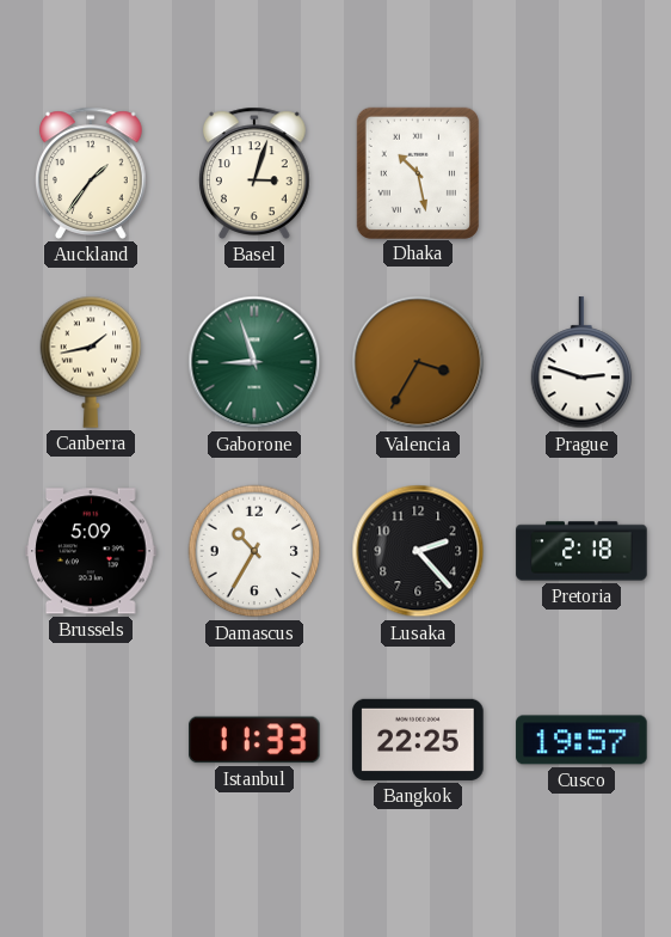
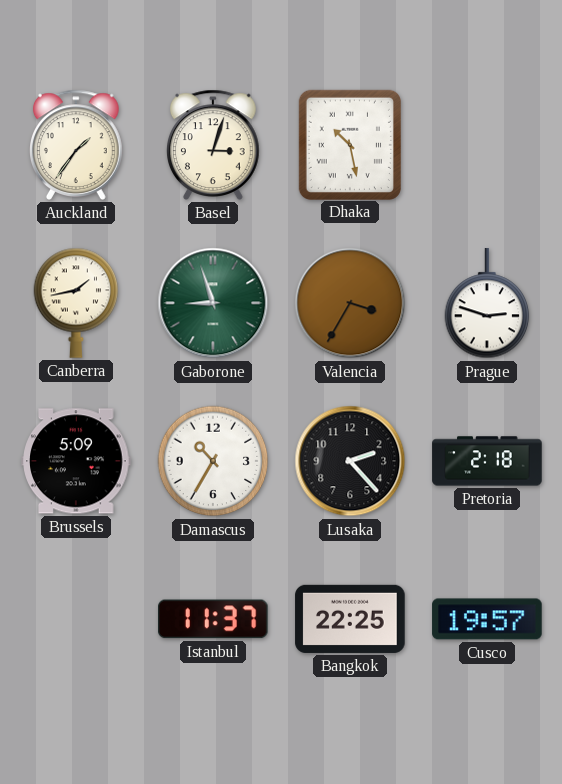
Istanbul: 11:33 -> 11:37 (214, 619)
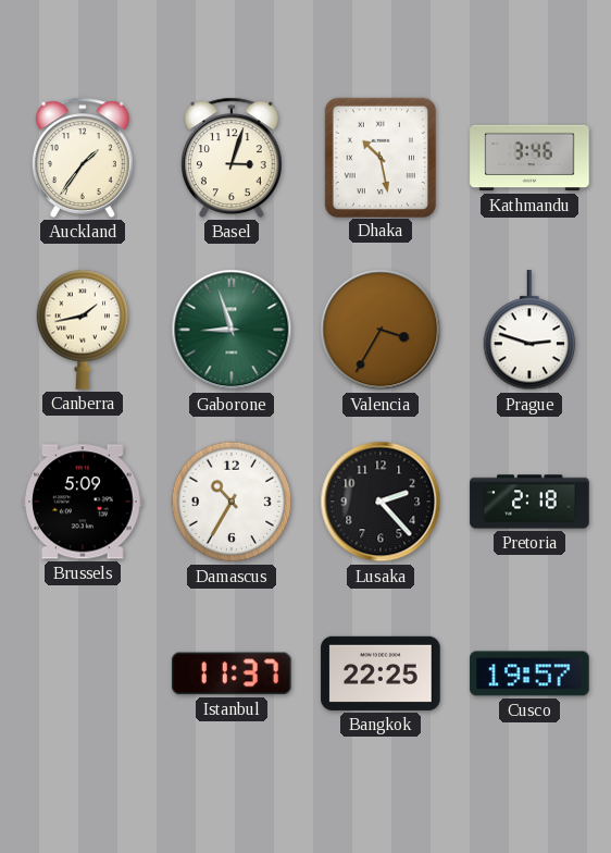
Kathmandu: none -> 3:46 (529, 158)
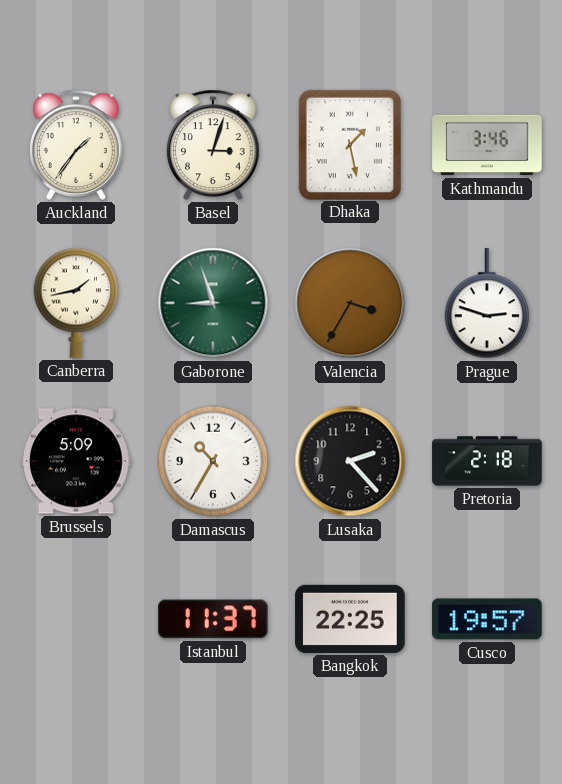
Dhaka: 10:28 -> 1:28 (350, 144)
